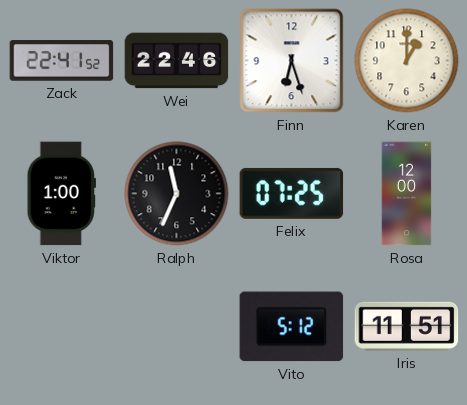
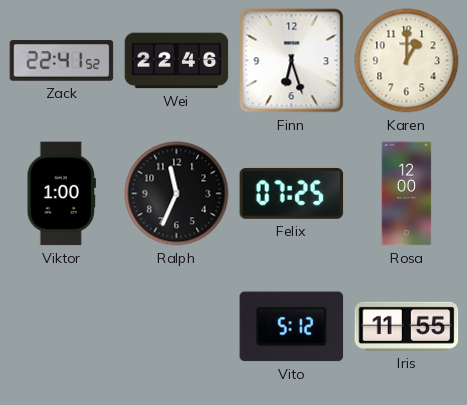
Iris: 11:51 -> 11:55 (407, 326)
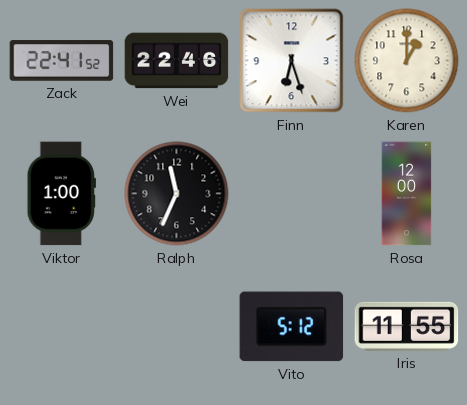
Felix: 07:25 -> none (292, 193)
